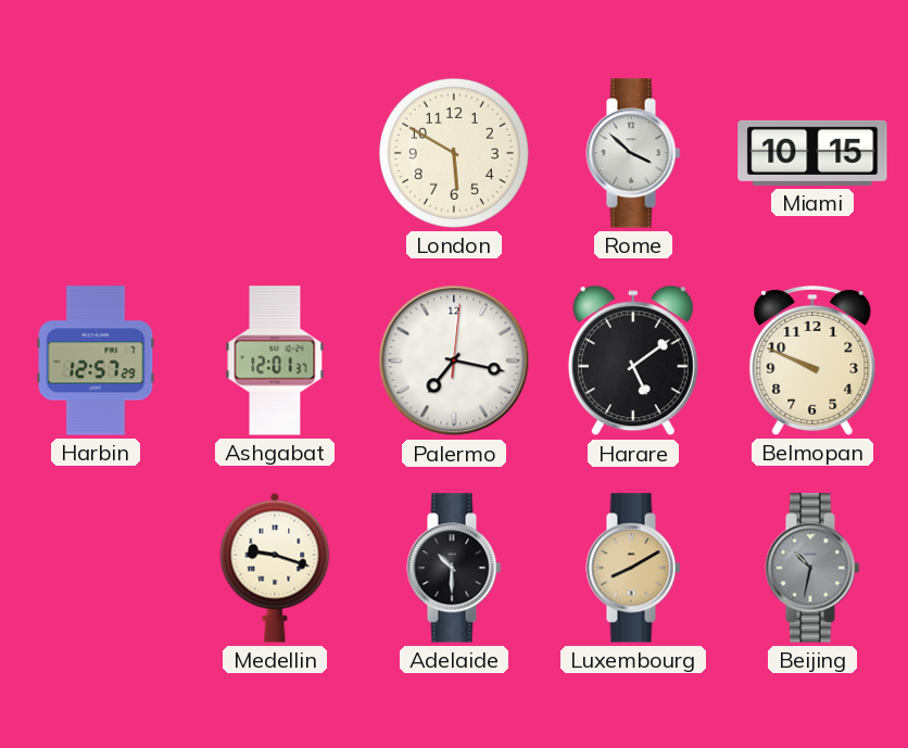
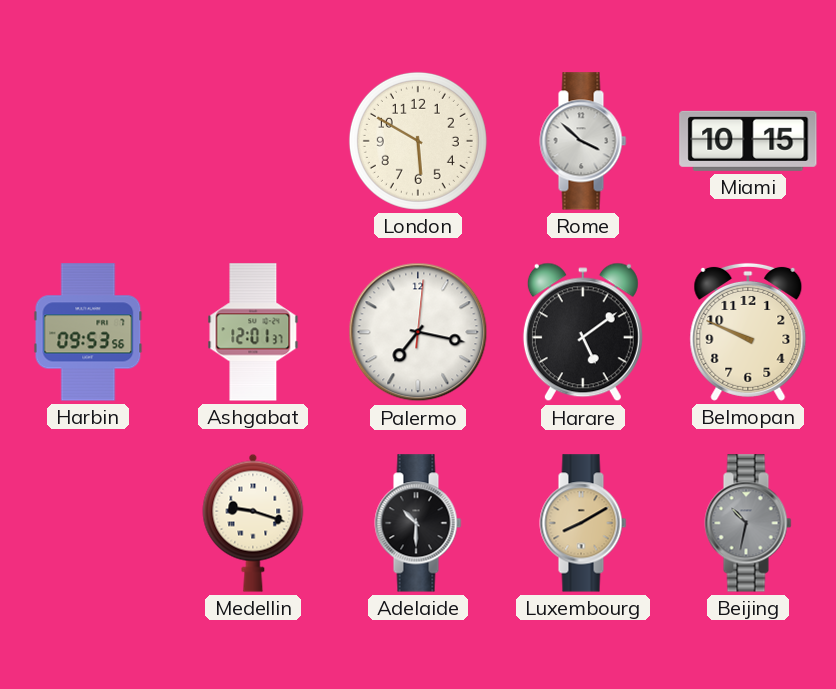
Harbin: 12:57 -> 09:53 (88, 332)
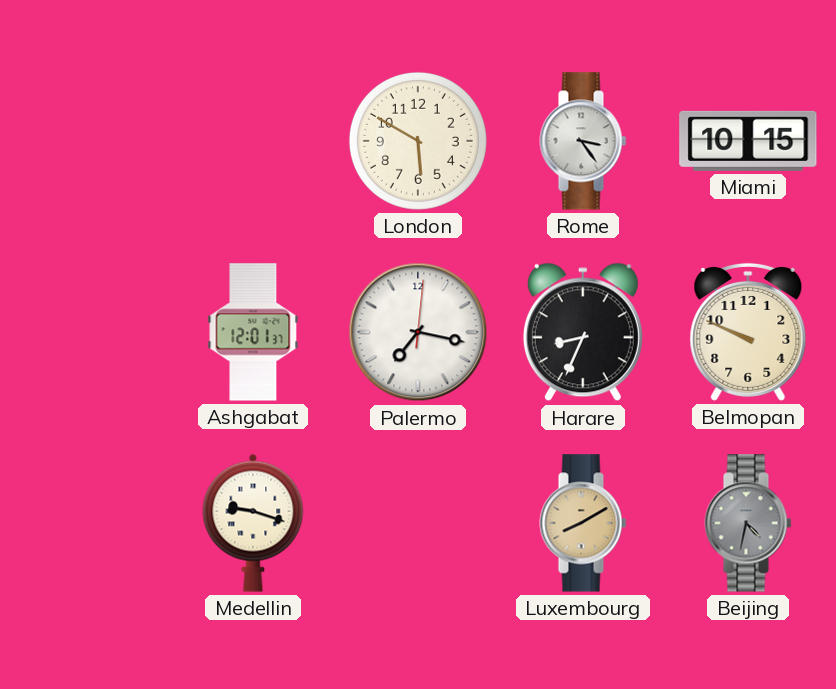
Rome: 3:52 -> 3:24 (583, 141)
Harbin: 09:53 -> none (88, 332)
Harare: 5:09 -> 8:34 (583, 332)
Adelaide: 10:30 -> none (418, 523)
Beijing: 10:32 -> 4:32 (748, 523)
